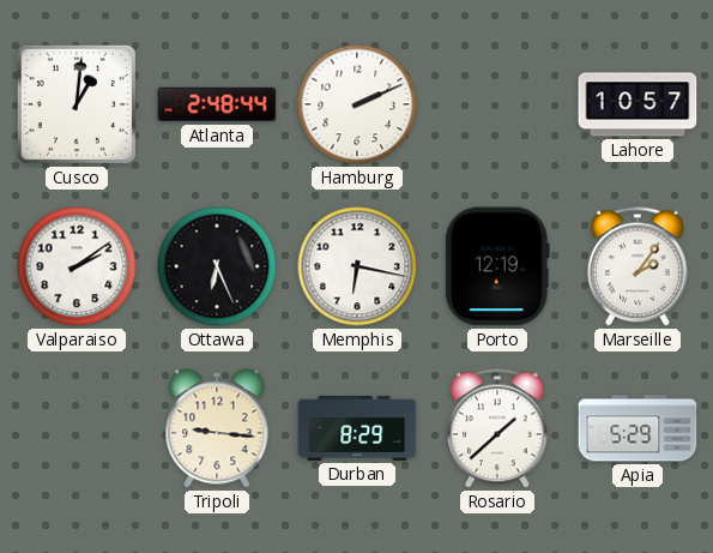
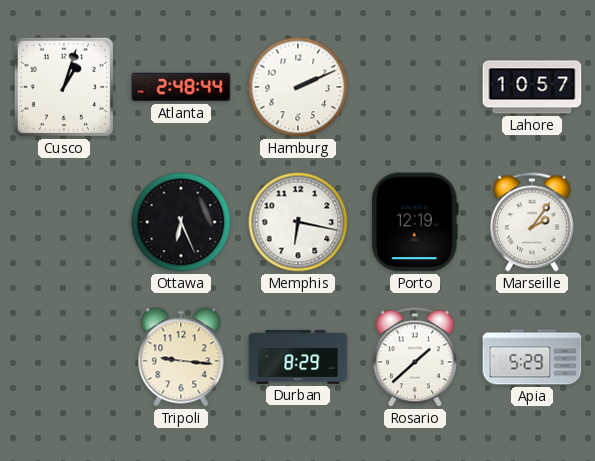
Cusco: 1:01 -> 1:03 (64, 87)
Valparaiso: 2:09 -> none (77, 266)
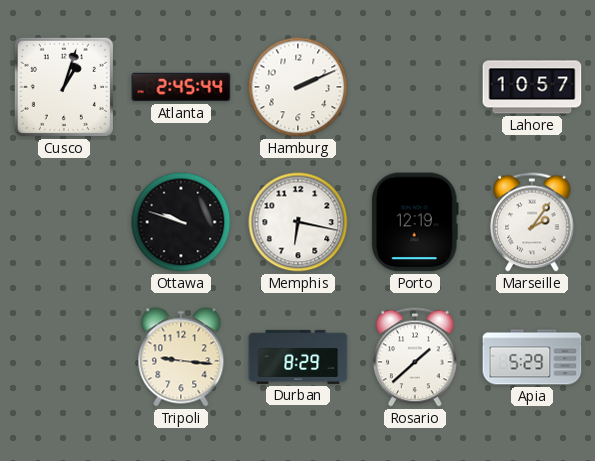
Atlanta: 2:48 -> 2:45 (181, 87)
Ottawa: 6:26 -> 9:48 (181, 222)
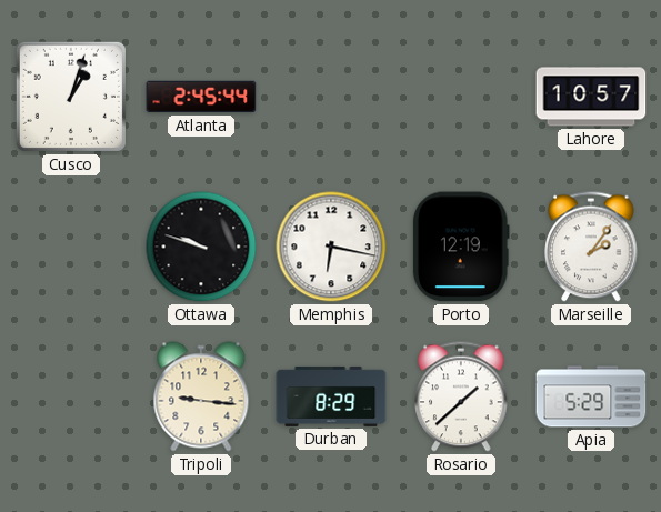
Hamburg: 2:11 -> none (298, 87)
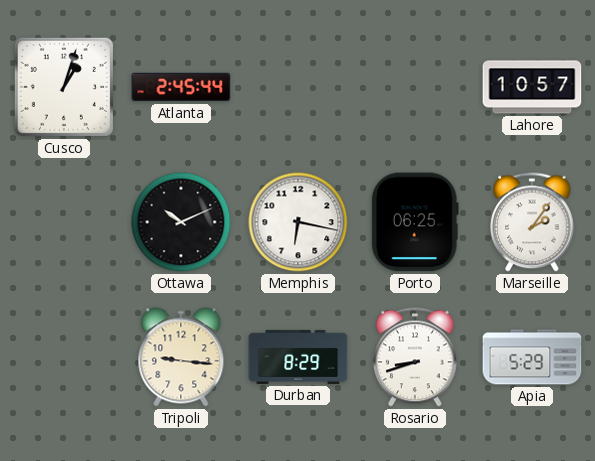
Ottawa: 9:48 -> 10:11 (181, 222)
Porto: 12:19 -> 06:25 (415, 222)
Rosario: 1:38 -> 8:42 (415, 357)
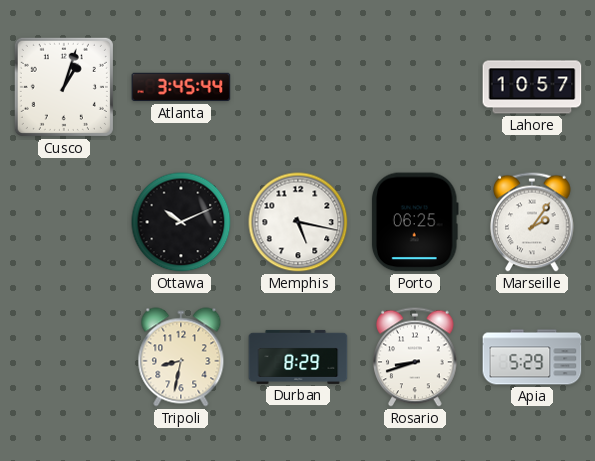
Atlanta: 2:45 -> 3:45 (181, 87)
Memphis: 6:17 -> 5:17 (298, 222)
Tripoli: 9:16 -> 8:32 (181, 357)
